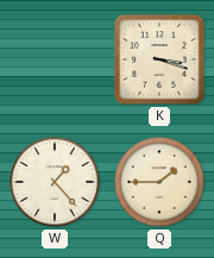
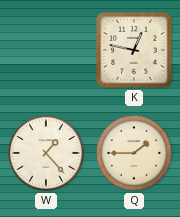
K: 3:18 -> 12:47 (134, 50)
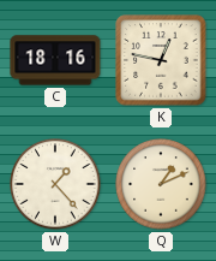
C: none -> 18:16 (55, 60)
Q: 1:45 -> 1:11 (161, 184)
